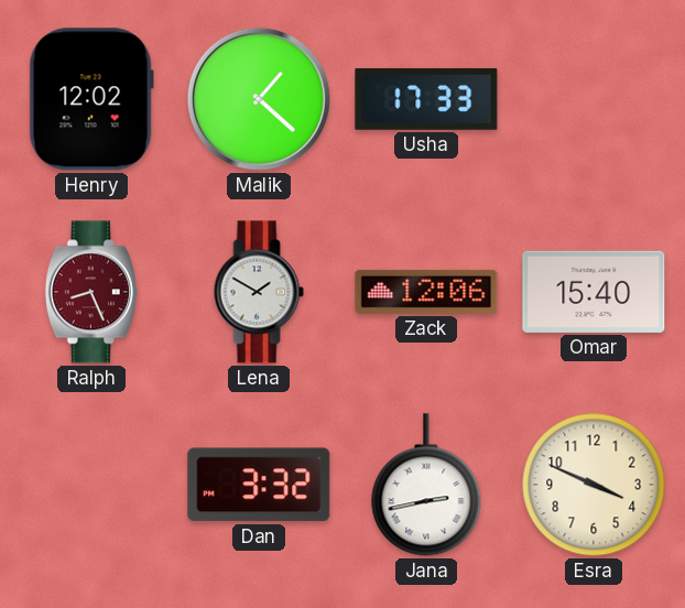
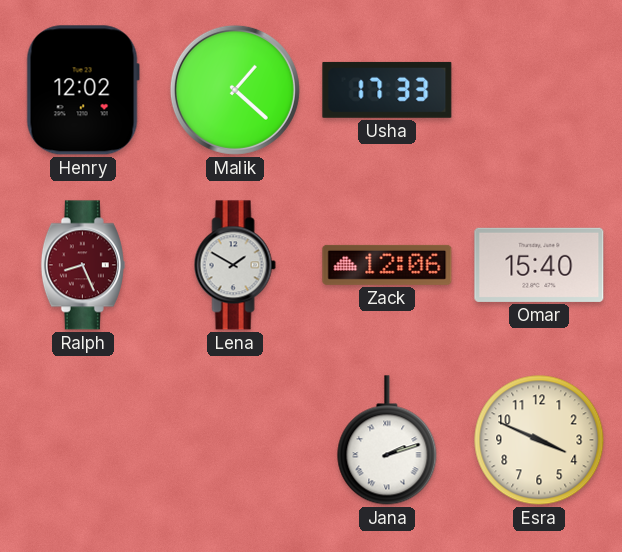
Dan: 3:32 -> none (259, 485)
Jana: 2:43 -> 2:12 (387, 440)
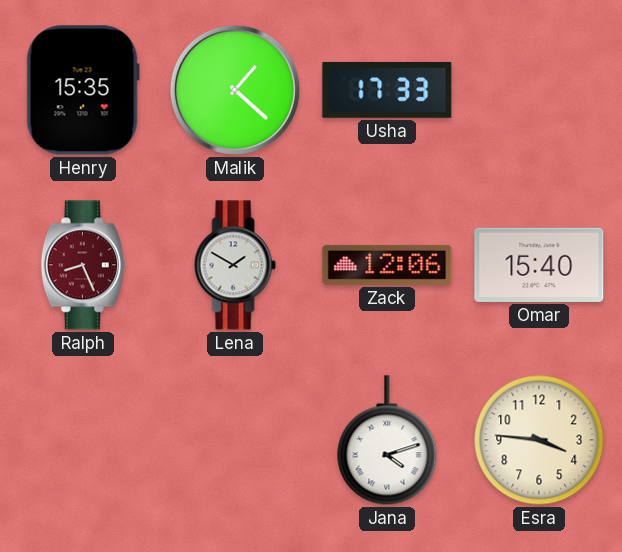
Henry: 12:02 -> 15:35 (83, 90)
Jana: 2:12 -> 4:12 (387, 440)
Esra: 3:49 -> 3:46 (539, 440)
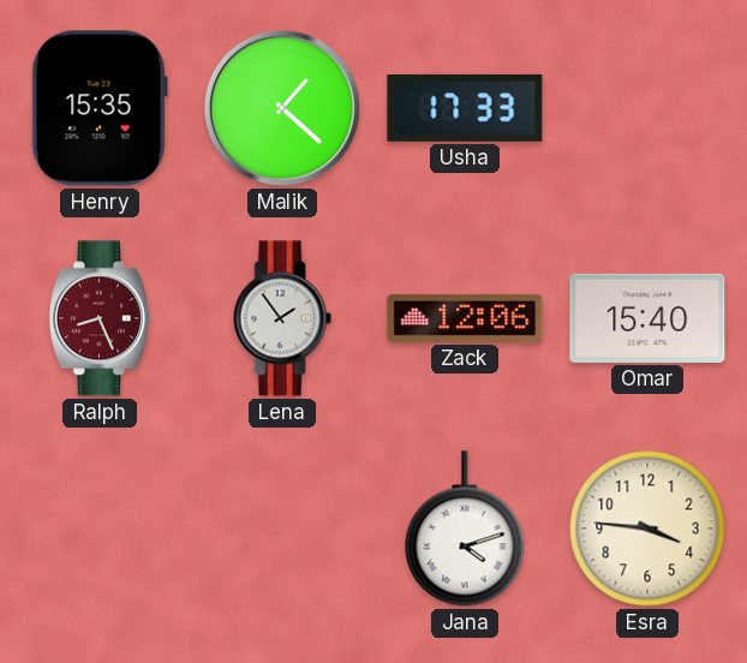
Lena: 1:50 -> 1:54 (282, 318)
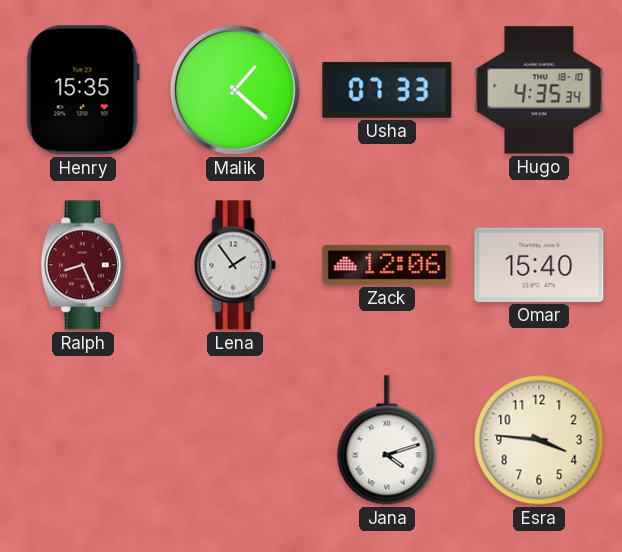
Usha: 17:33 -> 07:33 (387, 90)
Hugo: none -> 4:35 (539, 90)
